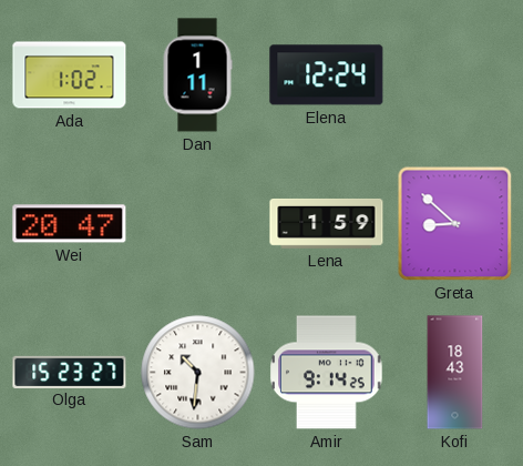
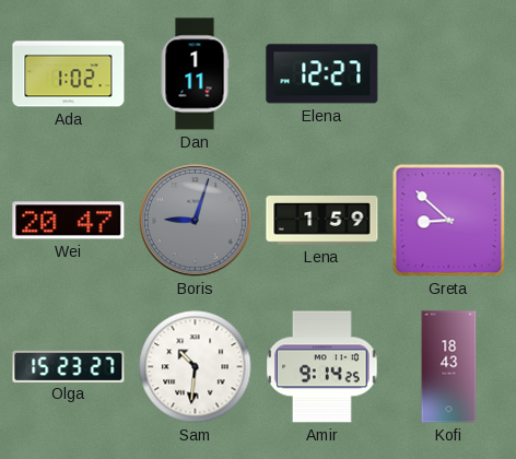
Elena: 12:24 -> 12:27 (322, 74)
Boris: none -> 9:03 (196, 221)
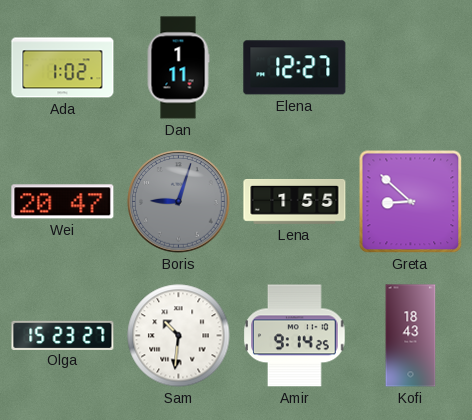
Lena: 1:59 -> 1:55 (295, 201)
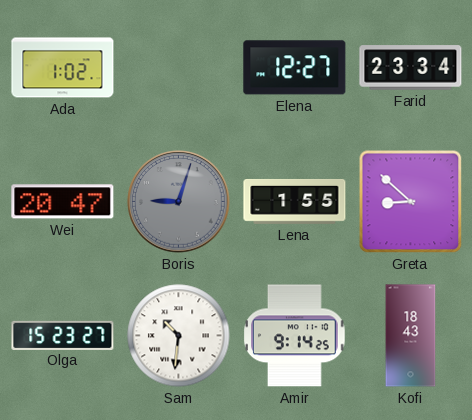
Dan: 1:11 -> none (178, 68)
Farid: none -> 23:34 (411, 68)
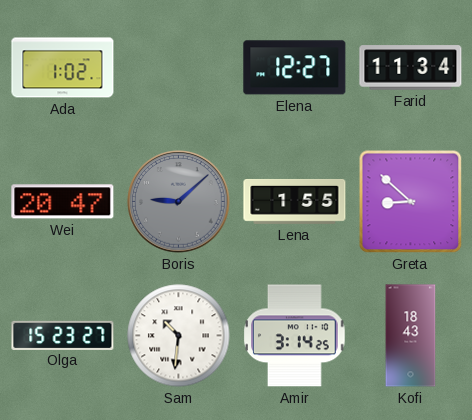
Farid: 23:34 -> 11:34 (411, 68)
Boris: 9:03 -> 9:08 (179, 202)
Amir: 9:14 -> 3:14 (295, 336)
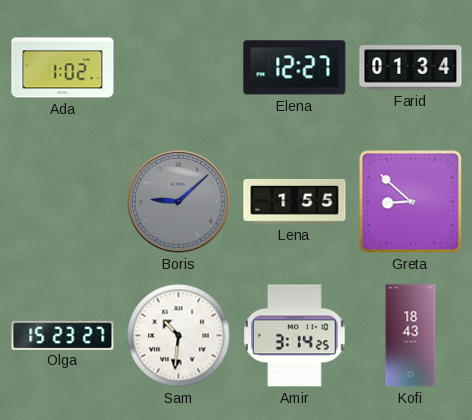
Farid: 11:34 -> 01:34 (411, 68)
Wei: 20:47 -> none (63, 202)
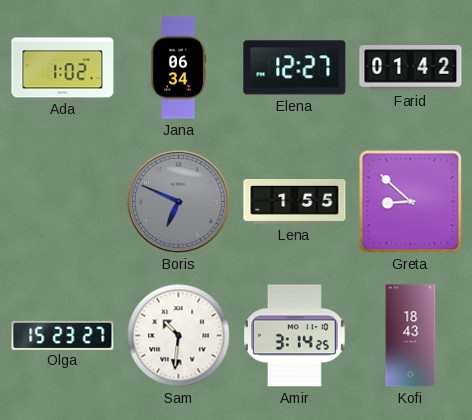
Jana: none -> 06:34 (178, 68)
Farid: 01:34 -> 01:42 (411, 68)
Boris: 9:08 -> 6:49 (179, 202)
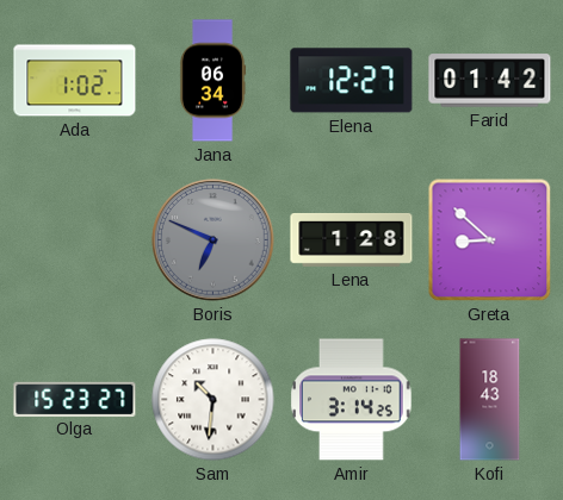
Lena: 1:55 -> 1:28 (352, 239)
